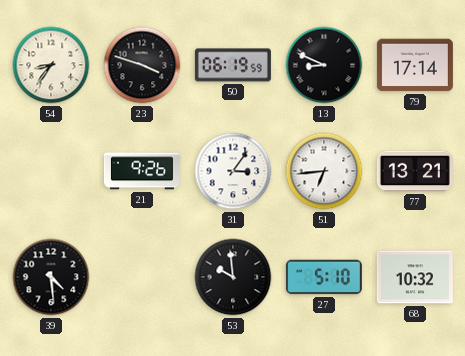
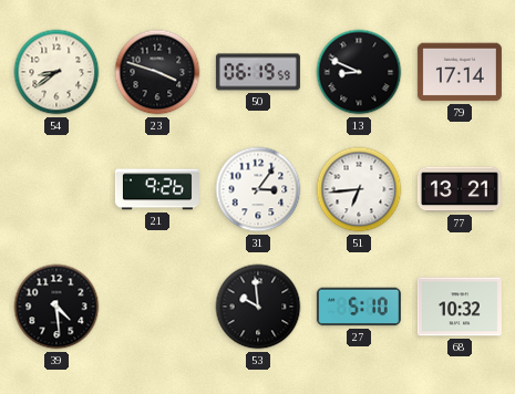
54: 8:36 -> 8:39 (56, 72)
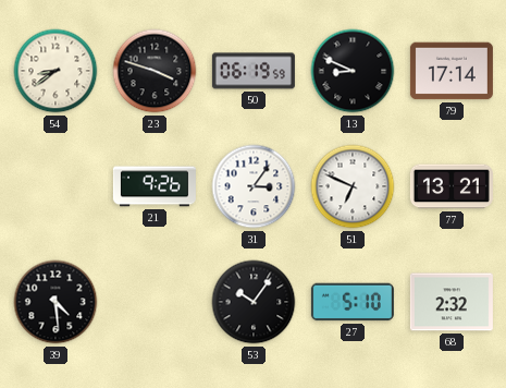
51: 6:44 -> 6:49 (353, 186)
53: 9:59 -> 10:06 (254, 302)
68: 10:32 -> 2:32 (452, 302)
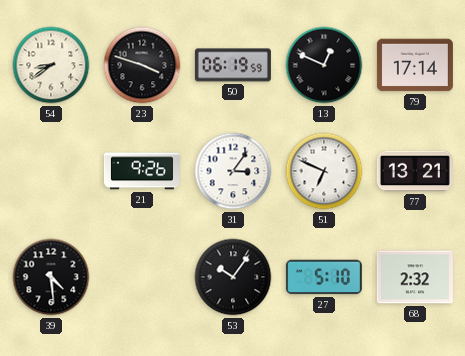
13: 8:49 -> 12:49 (324, 65)
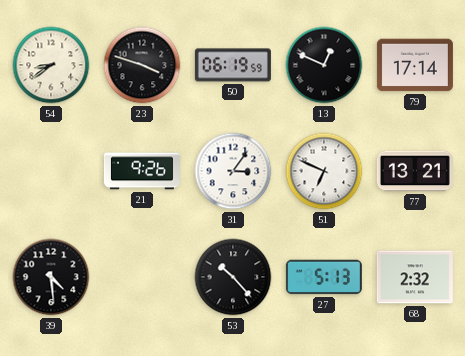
53: 10:06 -> 10:23 (233, 277)
27: 5:10 -> 5:13 (324, 277)
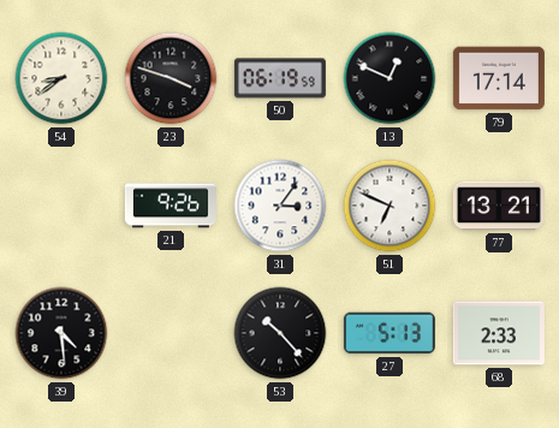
68: 2:32 -> 2:33 (499, 333)
